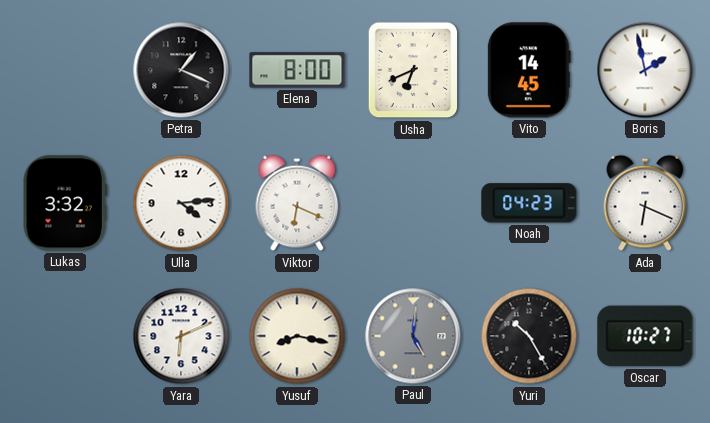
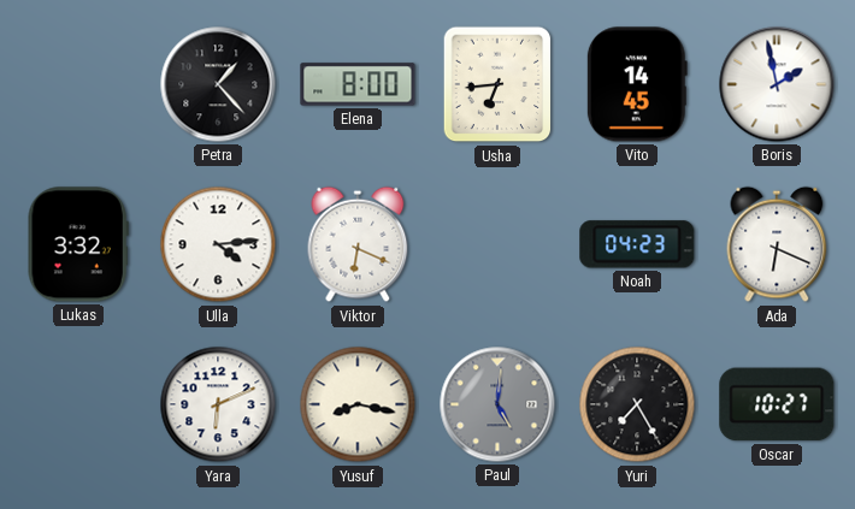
Petra: 1:19 -> 1:23 (218, 84)
Usha: 6:41 -> 6:44 (497, 84)
Yuri: 10:25 -> 7:25 (637, 404)
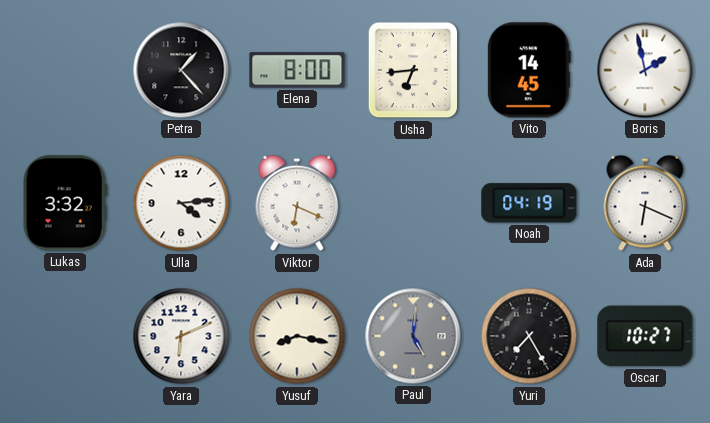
Noah: 04:23 -> 04:19 (529, 203)
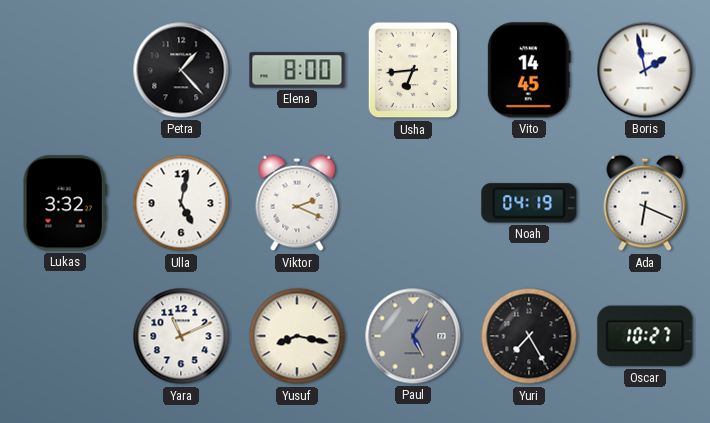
Ulla: 4:14 -> 5:02 (181, 203)
Viktor: 6:19 -> 2:19 (297, 203)
Yara: 6:11 -> 11:11 (181, 336)
Paul: 5:01 -> 5:05 (413, 336)
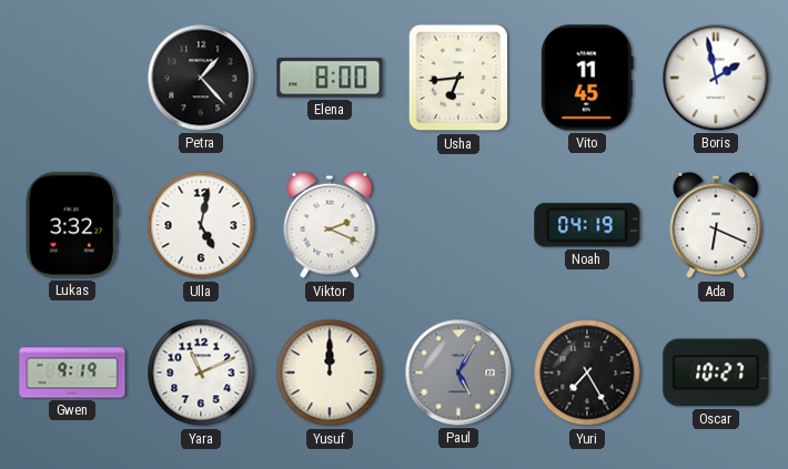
Vito: 14:45 -> 11:45 (587, 78)
Gwen: none -> 9:19 (72, 373)
Yusuf: 8:17 -> 12:00 (330, 373)
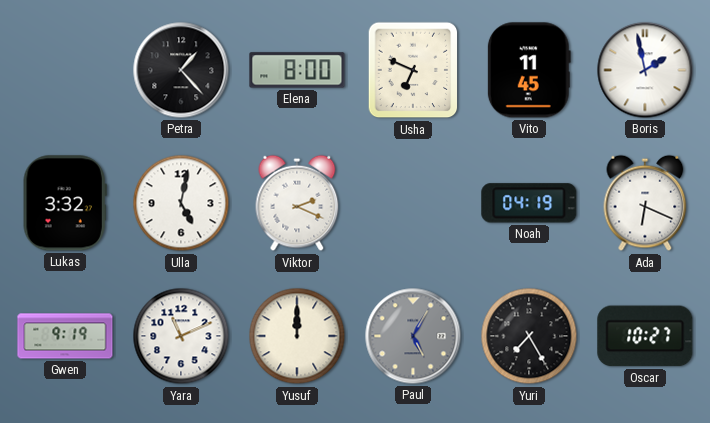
Usha: 6:44 -> 6:49 (413, 70)
